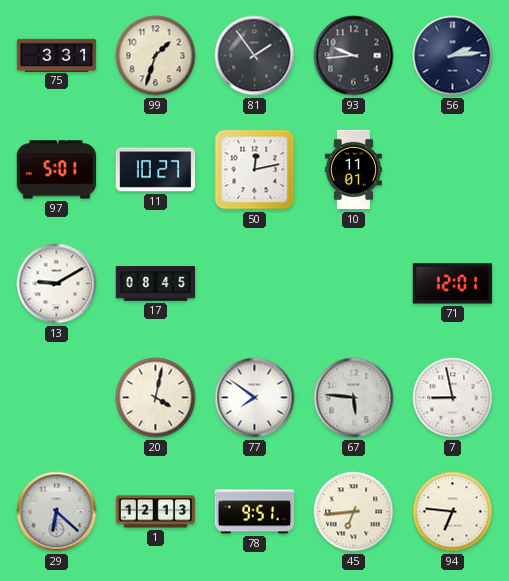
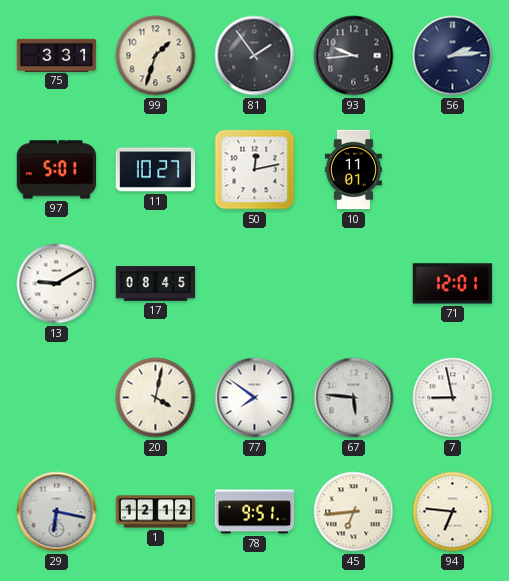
29: 6:22 -> 6:17 (57, 512)
1: 12:13 -> 12:12 (156, 512)
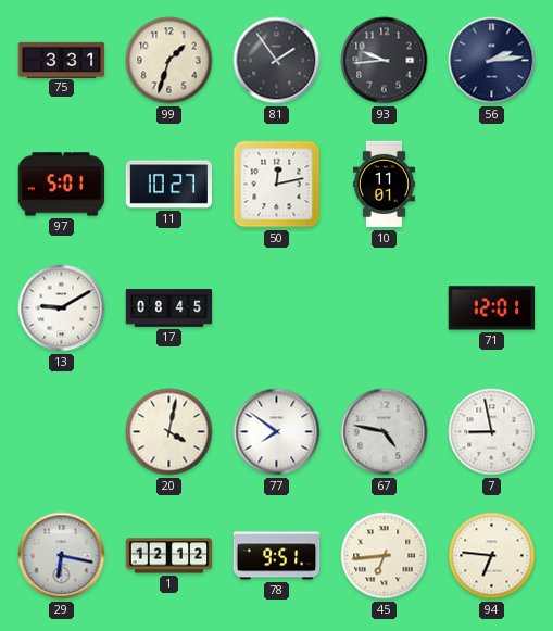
67: 5:46 -> 4:47 (385, 432)
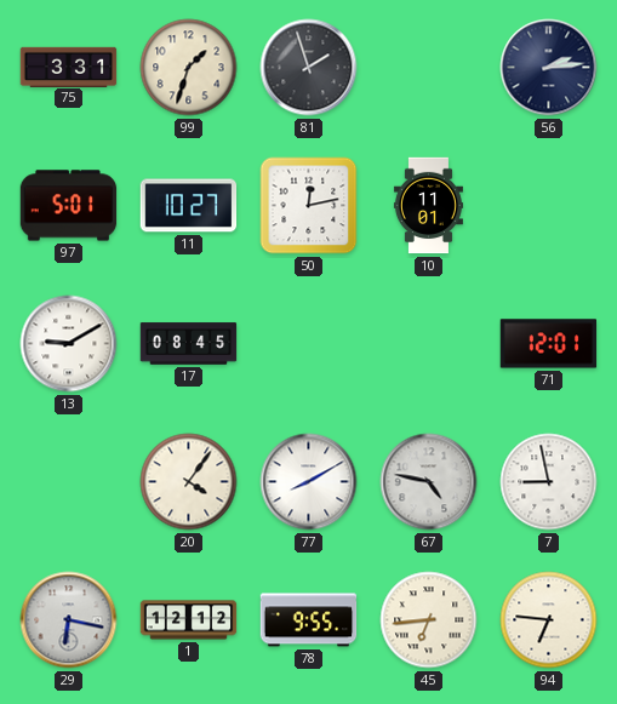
81: 1:54 -> 1:57 (309, 68)
93: 9:44 -> none (385, 61)
20: 4:02 -> 4:06 (189, 482)
77: 7:51 -> 8:10 (309, 482)
78: 9:51 -> 9:55 (309, 620)
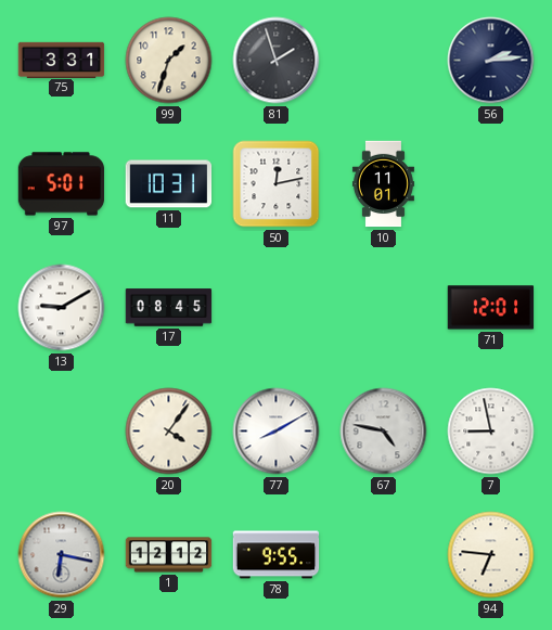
11: 10:27 -> 10:31 (169, 184)
45: 6:44 -> none (429, 620)
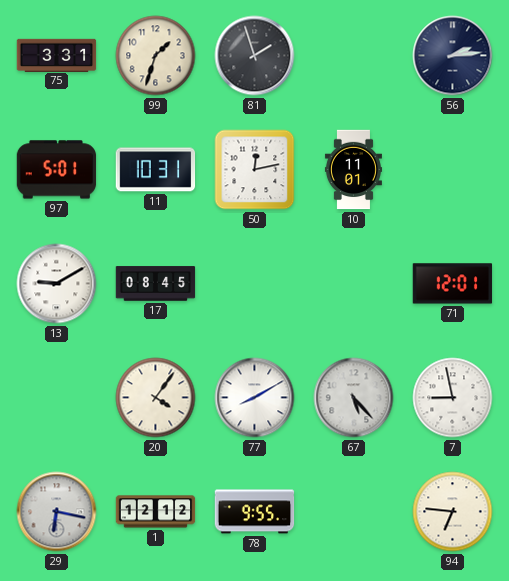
67: 4:47 -> 5:23 (354, 398)
